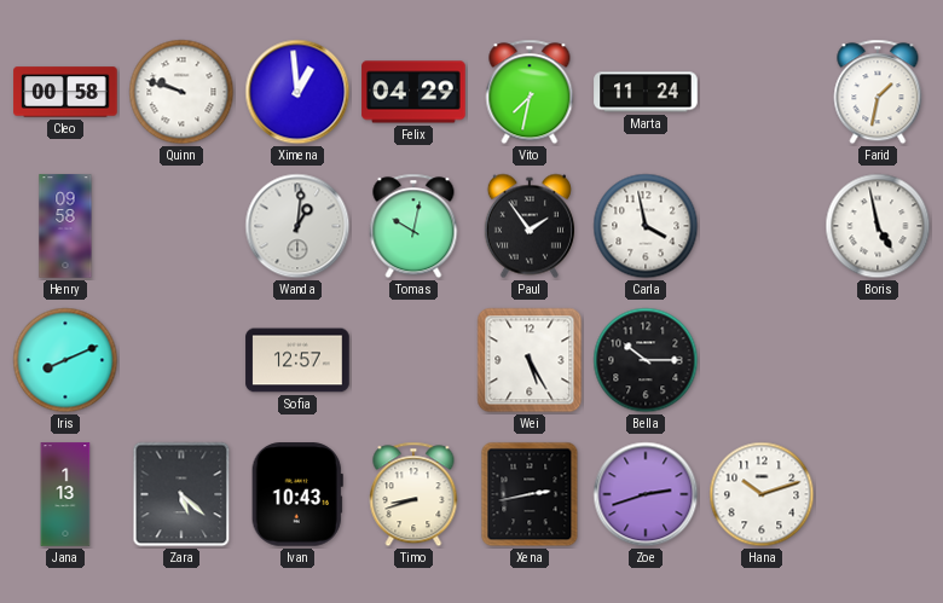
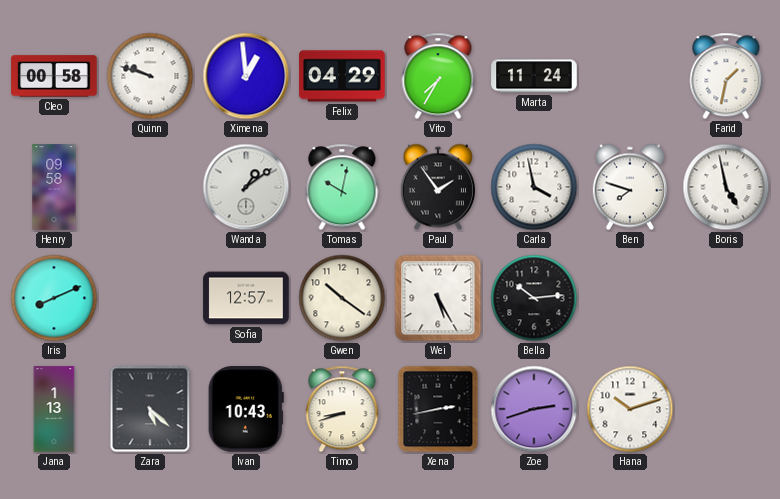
Vito: 7:32 -> 7:35 (438, 76)
Wanda: 1:01 -> 1:09 (246, 187)
Ben: none -> 7:48 (630, 187)
Gwen: none -> 10:21 (342, 298)
Bella: 10:15 -> 10:14 (534, 298)
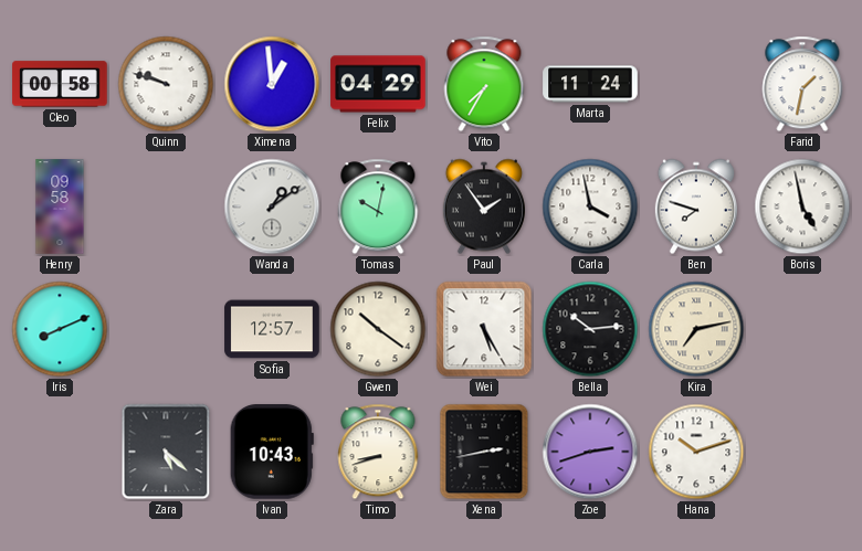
Kira: none -> 7:13 (696, 329)
Jana: 1:13 -> none (54, 409)
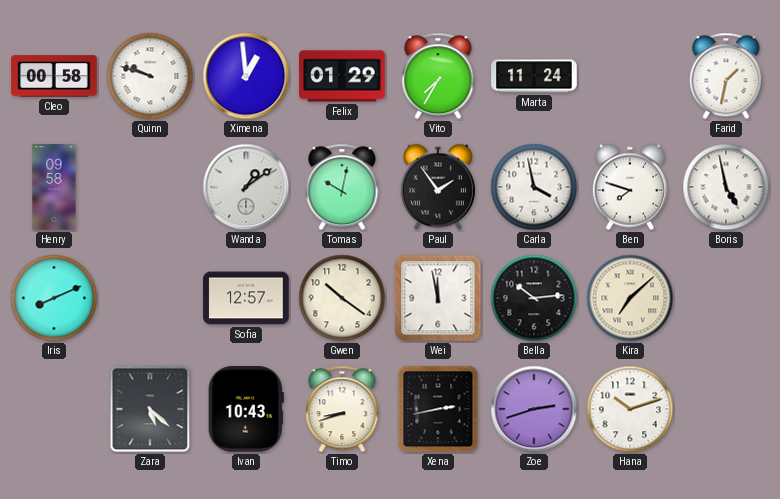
Felix: 04:29 -> 01:29 (342, 76)
Wei: 5:25 -> 11:58 (438, 298)
Kira: 7:13 -> 7:08 (630, 298)
